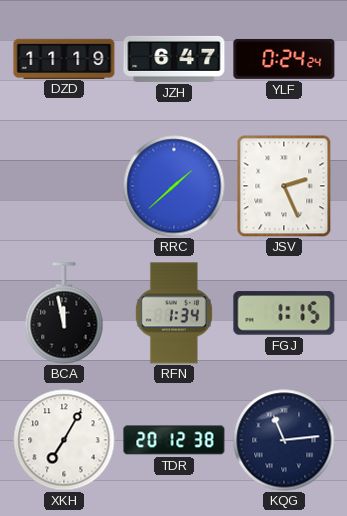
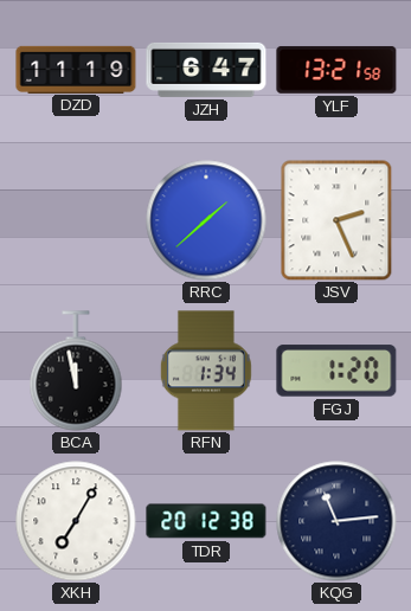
YLF: 0:24 -> 13:21 (336, 70)
FGJ: 1:15 -> 1:20 (336, 371)
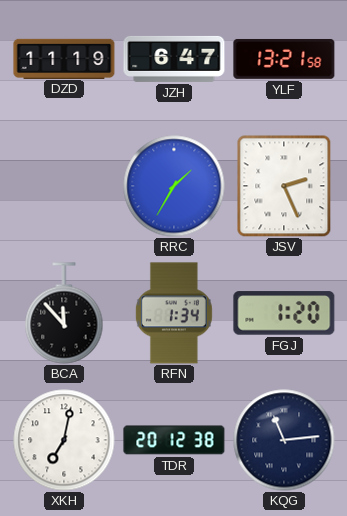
RRC: 1:38 -> 1:35 (174, 186)
BCA: 11:58 -> 11:53 (64, 313)
XKH: 7:05 -> 7:02 (64, 440)
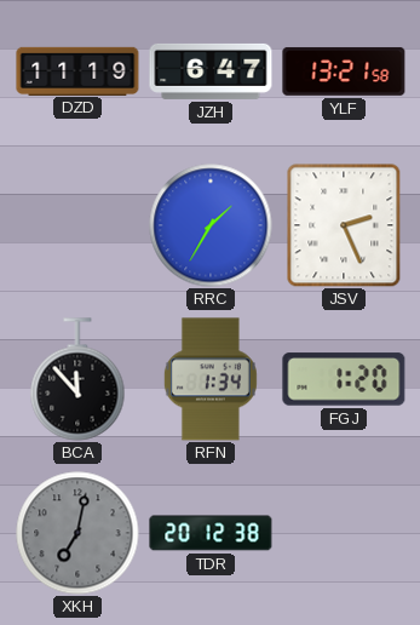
XKH dial: white -> grey (77, 533)
KQG: 11:14 -> none (284, 440)
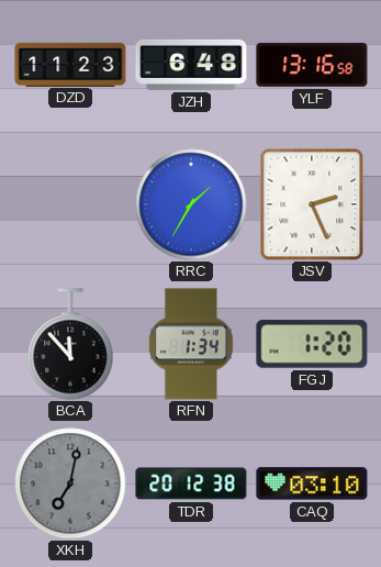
DZD: 11:19 -> 11:23 (70, 64)
JZH: 6:47 -> 6:48 (191, 65)
YLF: 13:21 -> 13:16 (312, 65)
CAQ: none -> 03:10 (312, 483)
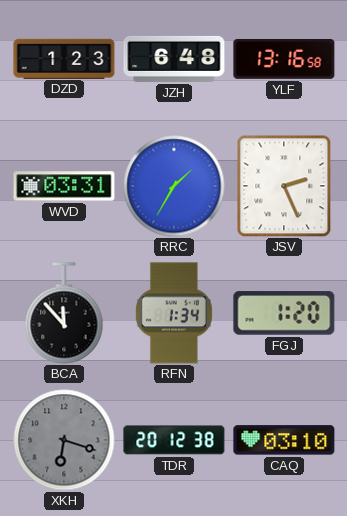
DZD: 11:23 -> 1:23 (64, 58)
WVD: none -> 03:31 (64, 186)
XKH: 7:02 -> 6:18 (64, 440)
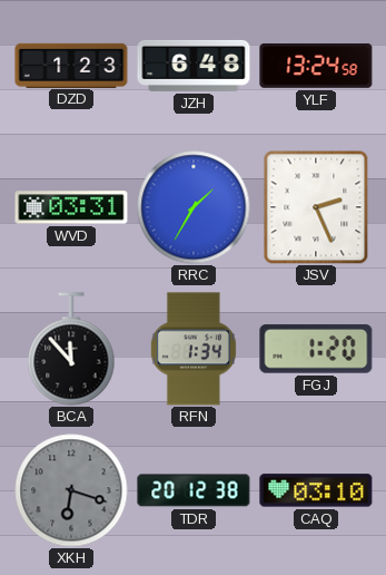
YLF: 13:16 -> 13:24 (316, 66)
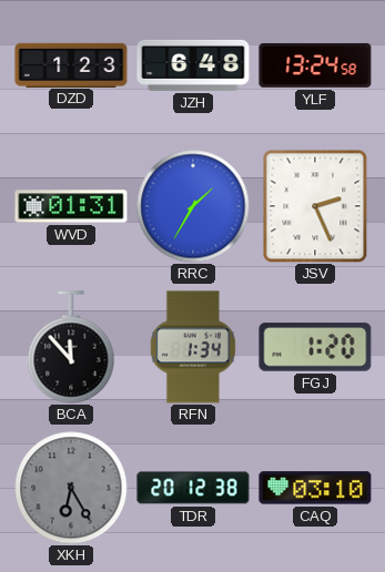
WVD: 03:31 -> 01:31 (71, 206)
XKH: 6:18 -> 6:25 (71, 488)
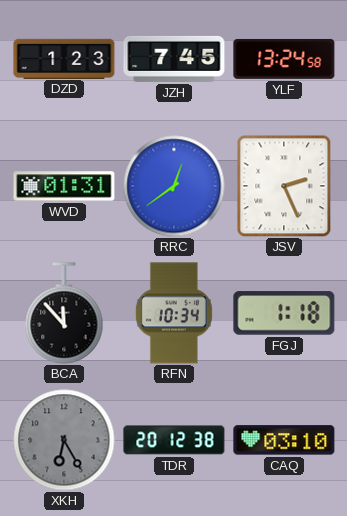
JZH: 6:48 -> 7:45 (174, 59)
RRC: 1:35 -> 12:39 (174, 186)
RFN: 1:34 -> 10:34 (174, 313)
FGJ: 1:20 -> 1:18 (284, 313)
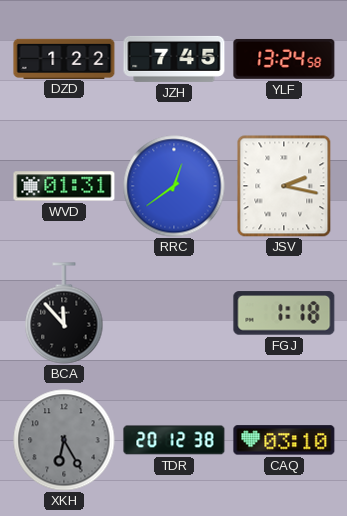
DZD: 1:23 -> 1:22 (64, 58)
JSV: 2:26 -> 2:17 (284, 186)
RFN: 10:34 -> none (174, 313)
